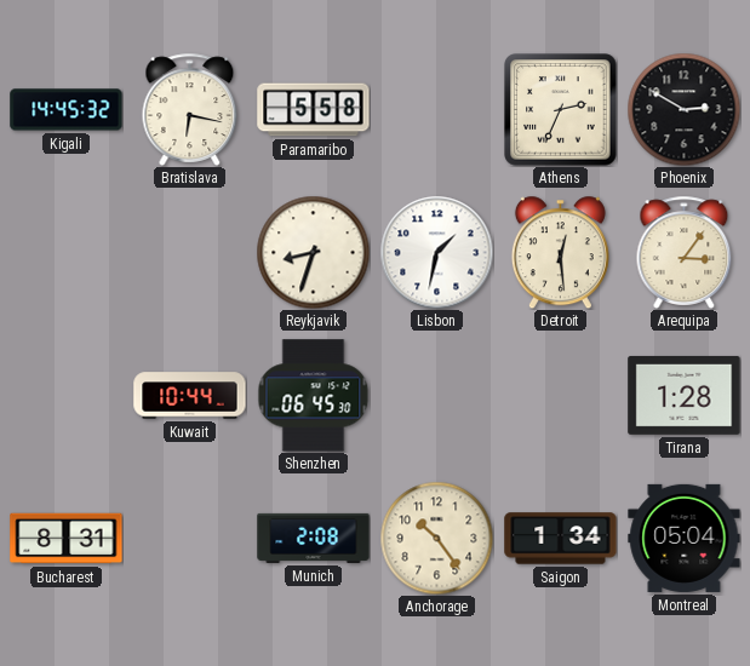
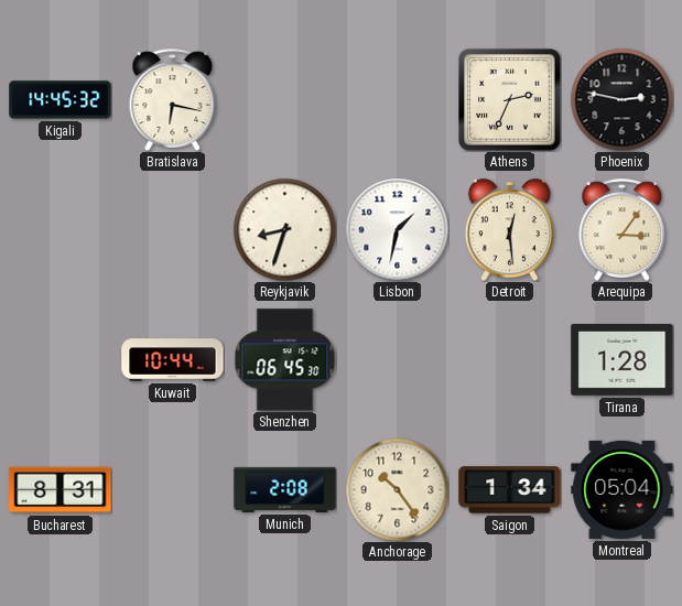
Paramaribo: 5:58 -> none (314, 110)
Phoenix: 2:50 -> 2:47 (621, 99)
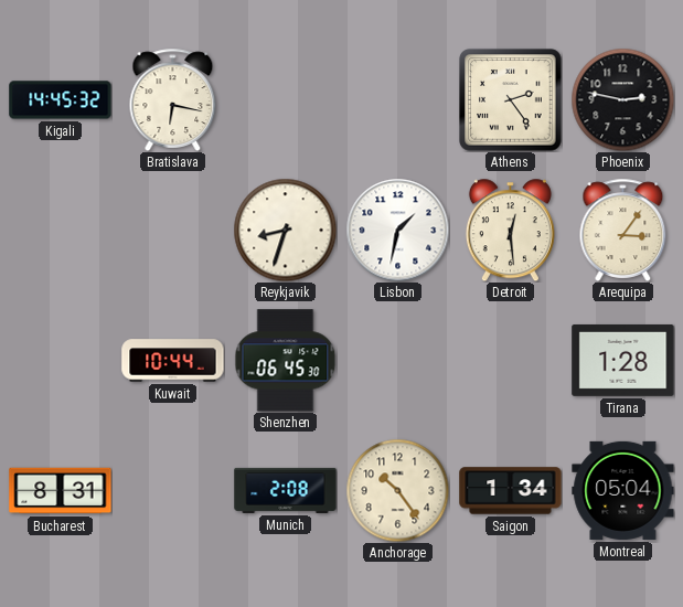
Athens: 2:34 -> 2:24 (511, 100)
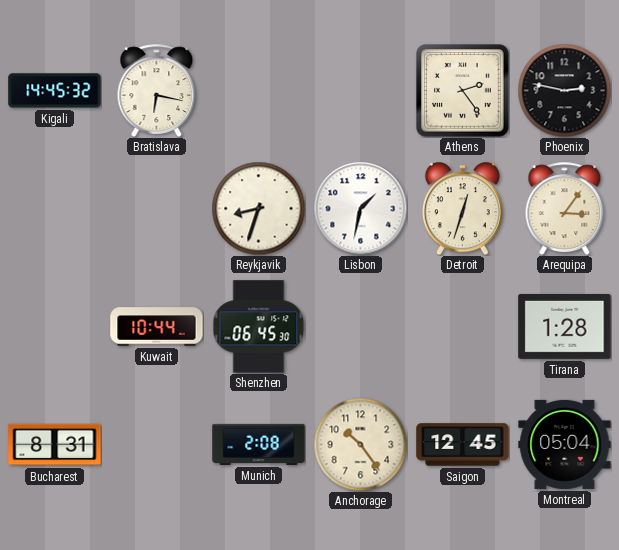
Detroit: 12:29 -> 12:33 (462, 208)
Saigon: 1:34 -> 12:45 (463, 445)
